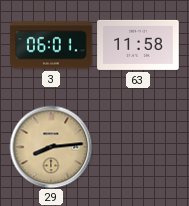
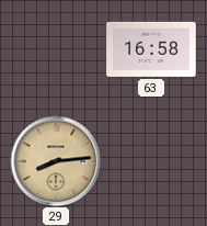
3: 06:01 -> none (51, 45)
63: 11:58 -> 16:58 (151, 49)
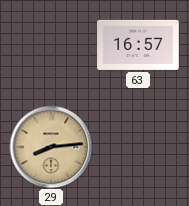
63: 16:58 -> 16:57 (138, 45)
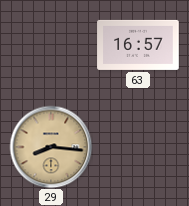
29: 8:14 -> 8:16 (51, 147)
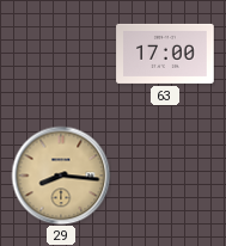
63: 16:57 -> 17:00 (165, 54)
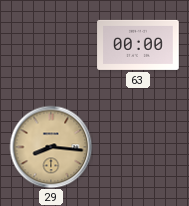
63: 17:00 -> 00:00 (138, 45)
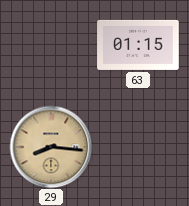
63: 00:00 -> 01:15 (138, 45)
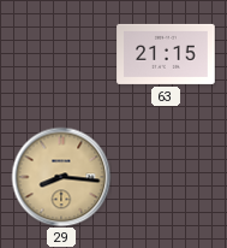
63: 01:15 -> 21:15 (166, 54)
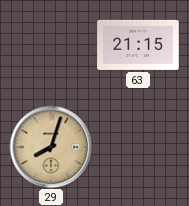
29: 8:16 -> 8:03 (51, 147)
